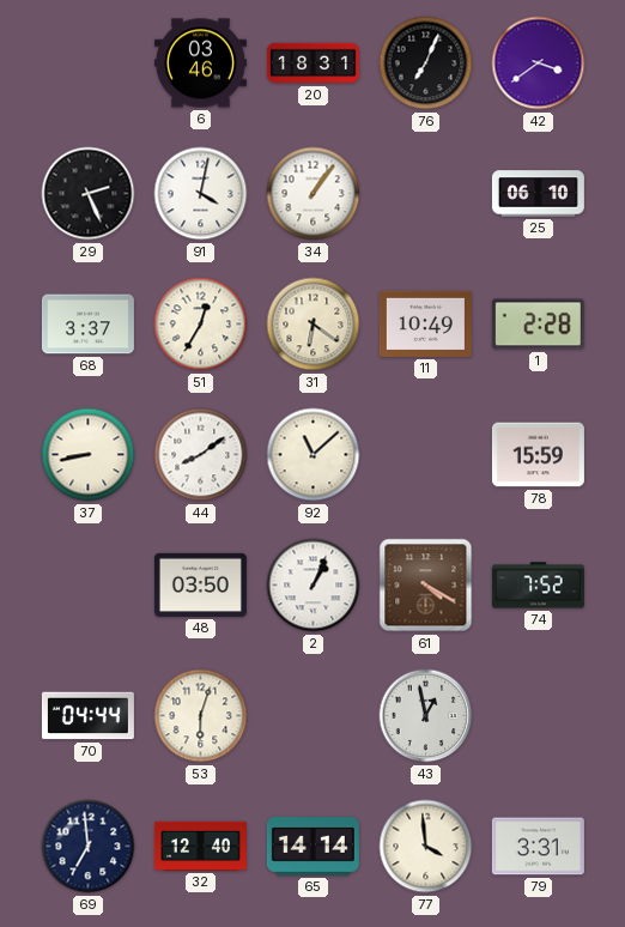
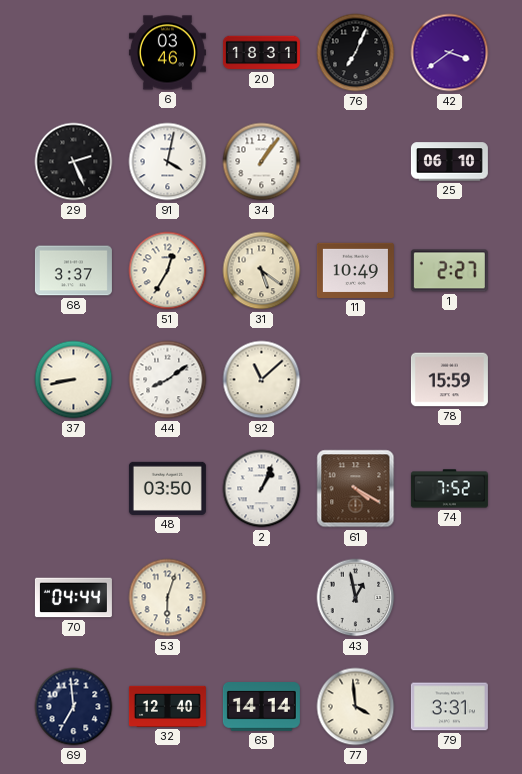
31: 6:21 -> 5:21 (262, 271)
1: 2:28 -> 2:27 (449, 271)
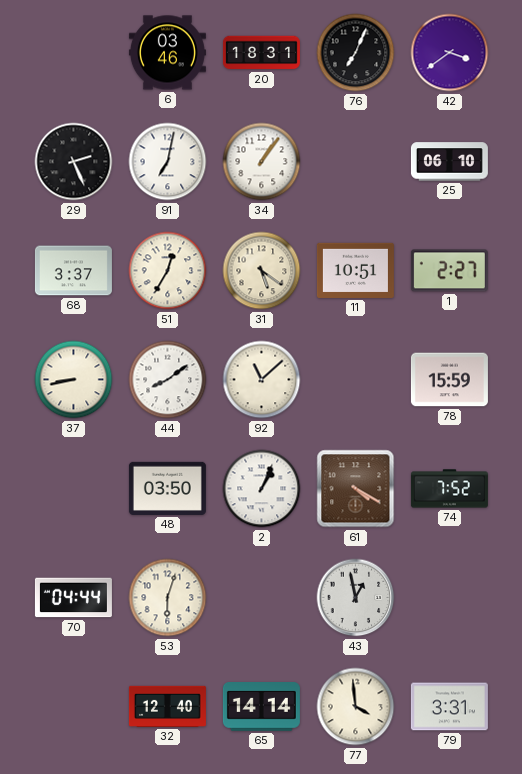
91: 4:02 -> 7:02 (168, 162)
11: 10:49 -> 10:51 (355, 270)
69: 6:59 -> none (74, 707)
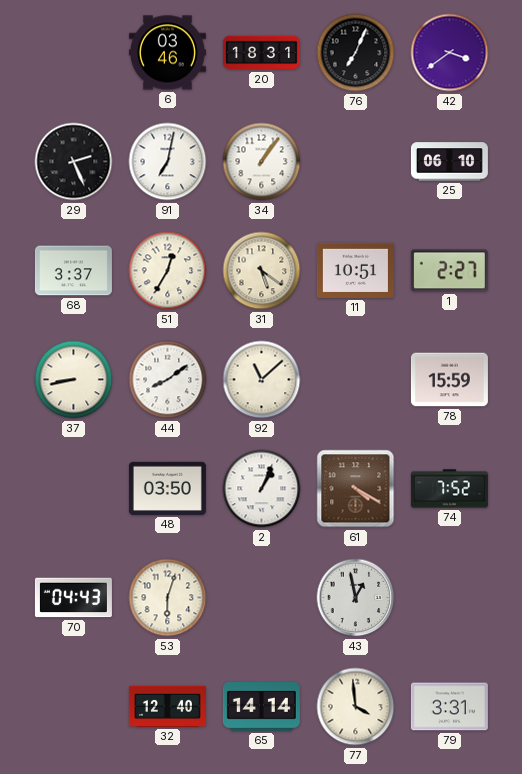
70: 04:44 -> 04:43 (73, 598)
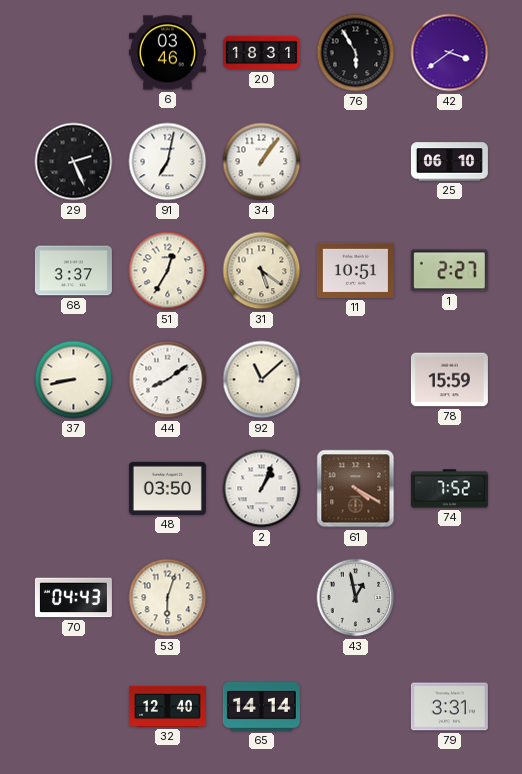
76: 7:04 -> 5:55 (356, 53)
77: 3:59 -> none (356, 707)
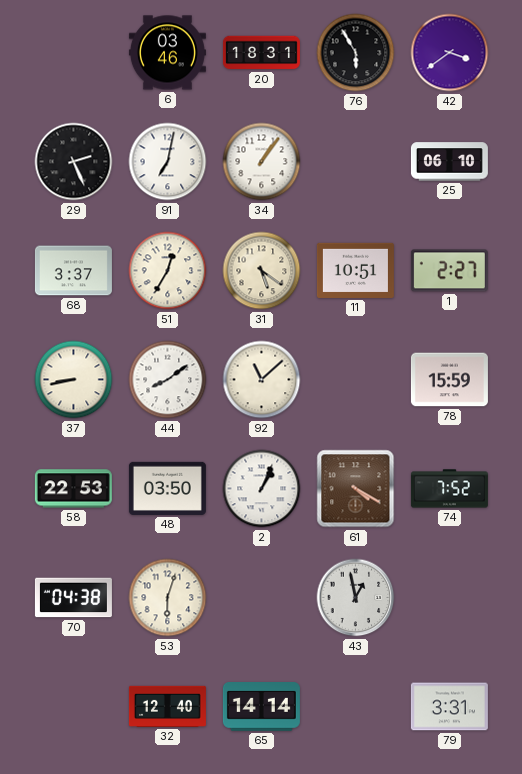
58: none -> 22:53 (73, 489)
70: 04:43 -> 04:38 (73, 598)
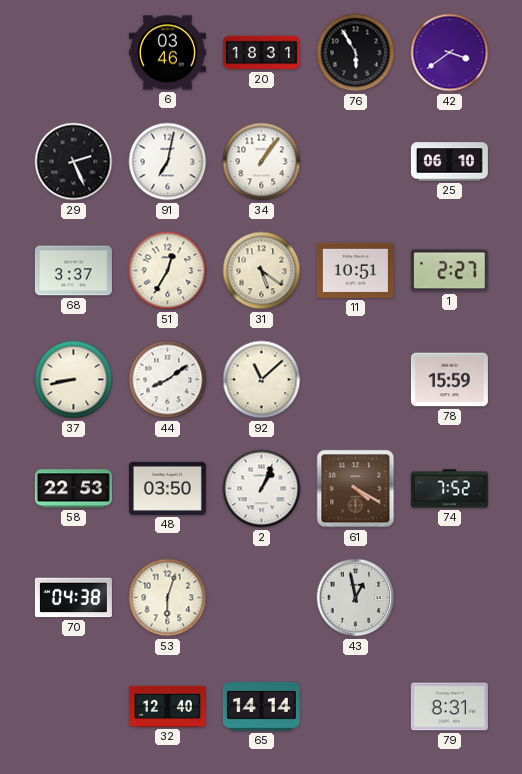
79: 3:31 -> 8:31 (449, 707)
